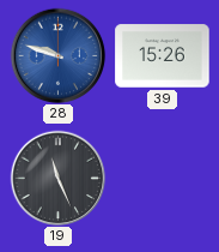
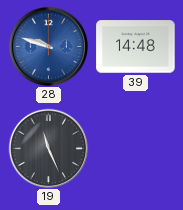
39: 15:26 -> 14:48 (136, 47)
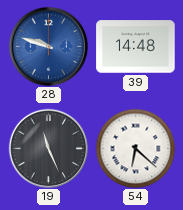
54: none -> 6:22 (135, 148)
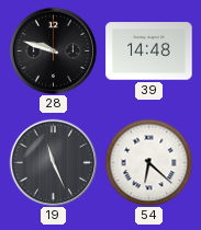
28 dial: blue -> black (53, 50)
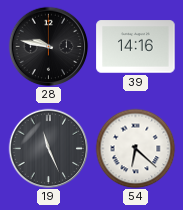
28: 9:48 -> 9:47 (48, 46)
39: 14:48 -> 14:16 (136, 47)
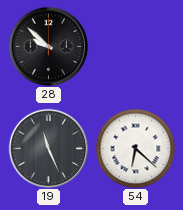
28: 9:47 -> 9:52 (48, 46)
39: 14:16 -> none (136, 47)
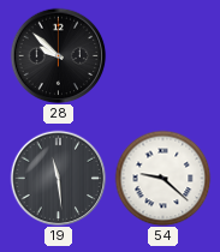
19: 11:26 -> 11:29 (58, 178)
54: 6:22 -> 9:22 (162, 178)
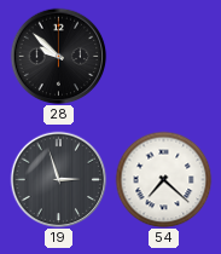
19: 11:29 -> 2:57 (58, 179)
54: 9:22 -> 7:22 (163, 179)
